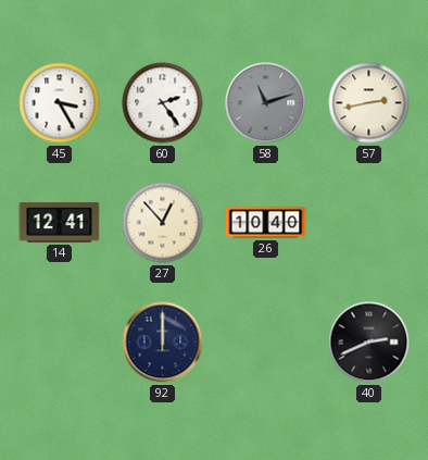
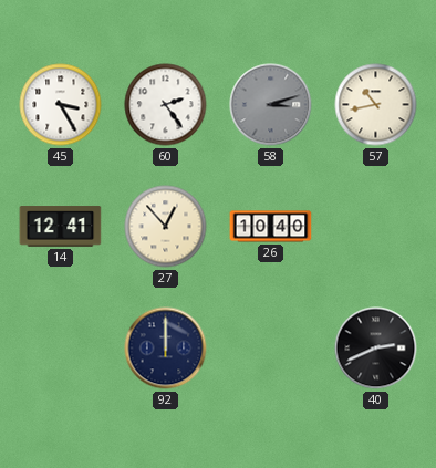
58: 11:12 -> 3:12 (271, 105)
57: 2:43 -> 10:43 (376, 105)
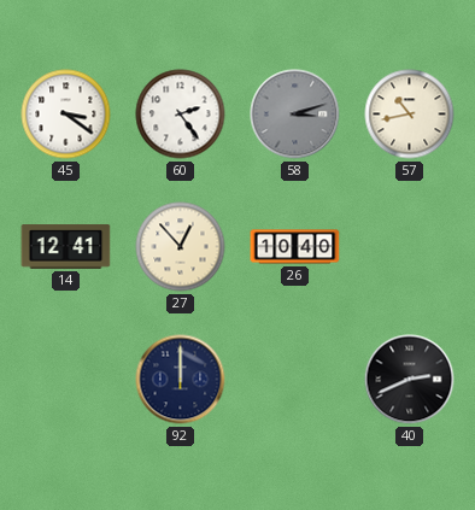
45: 3:25 -> 3:21 (66, 115)
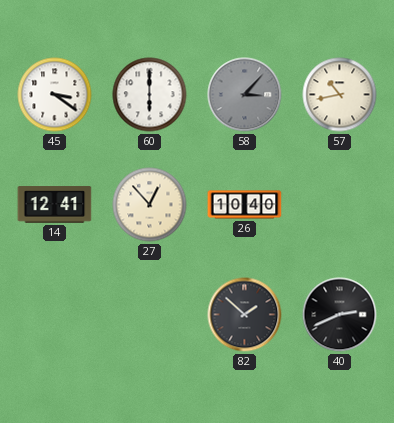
60: 2:24 -> 6:00 (150, 95)
58: 3:12 -> 3:07 (245, 95)
92: 12:00 -> none (181, 380)
82: none -> 1:52 (245, 315)
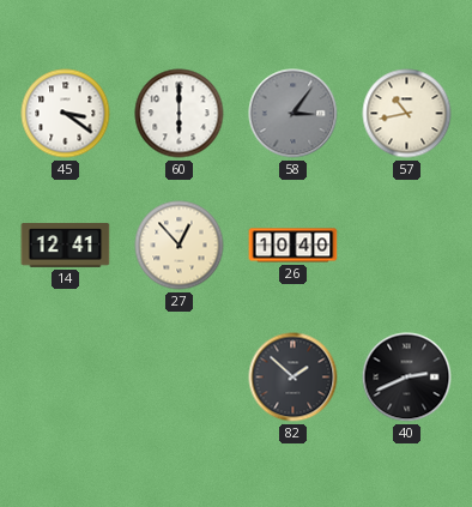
58: 3:07 -> 3:06 (294, 114)
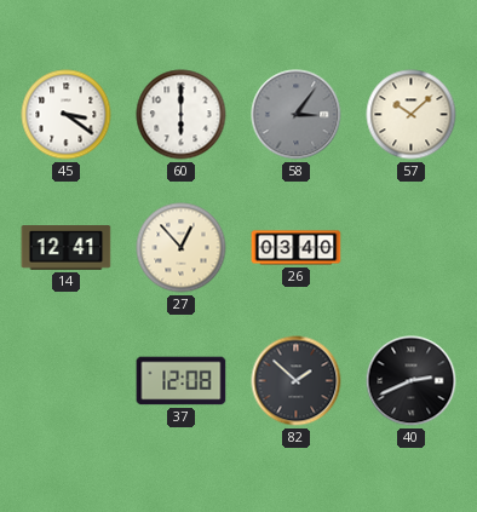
57: 10:43 -> 10:08 (412, 115)
26: 10:40 -> 03:40 (297, 248)
37: none -> 12:08 (182, 381)
